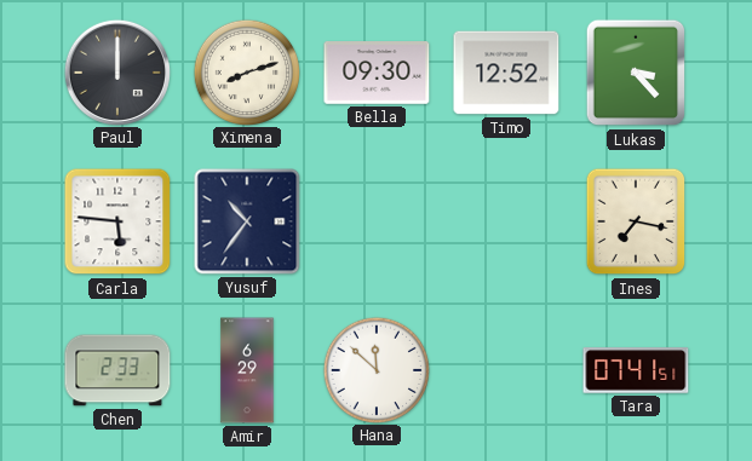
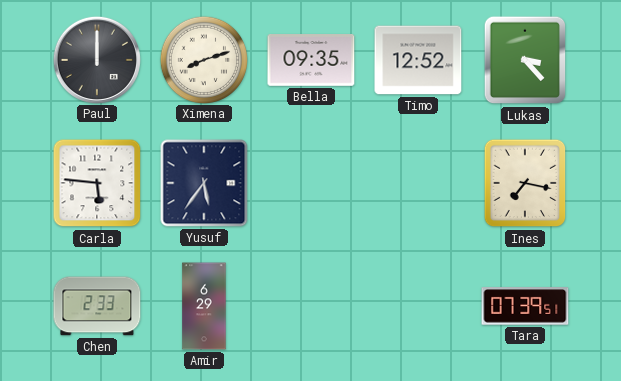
Bella: 09:30 -> 09:35 (311, 60)
Yusuf: 10:36 -> 5:36 (204, 183)
Hana: 11:52 -> none (375, 369)
Tara: 07:41 -> 07:39 (525, 306)
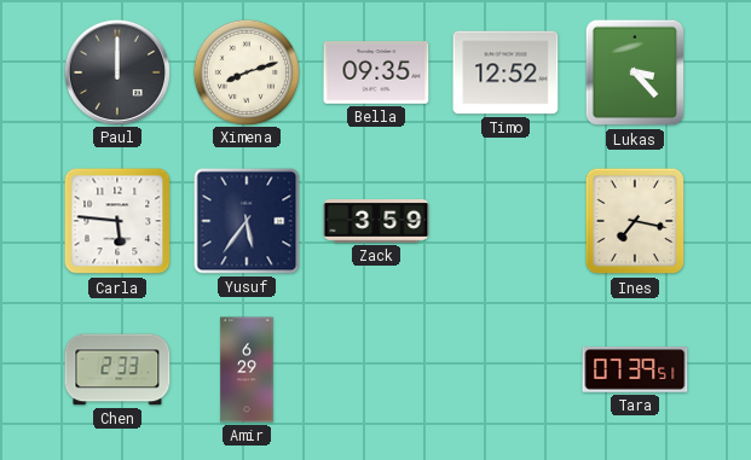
Zack: none -> 3:59 (376, 222)
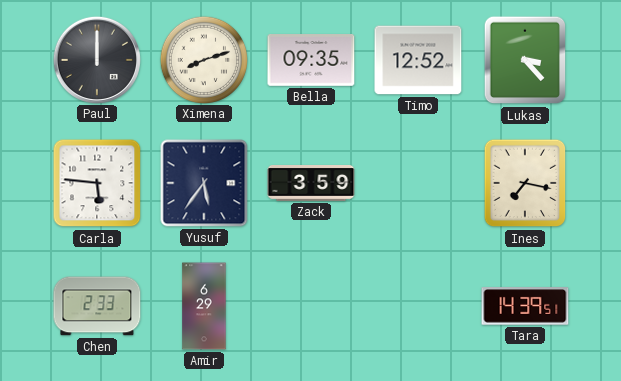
Tara: 07:39 -> 14:39 (525, 306)
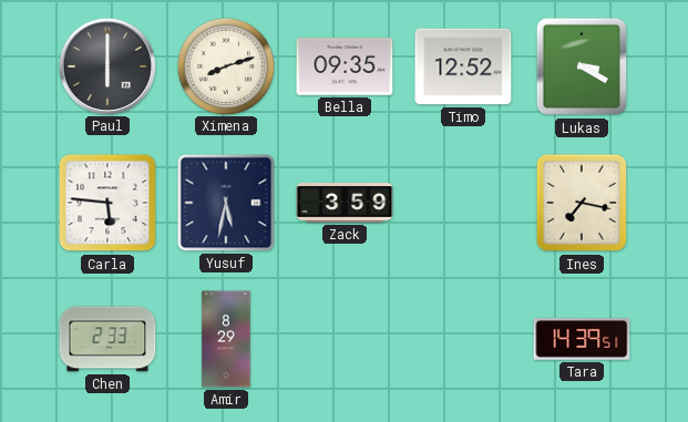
Paul: 12:00 -> 6:00 (106, 65)
Lukas: 3:23 -> 3:20 (582, 66)
Yusuf: 5:36 -> 5:32 (226, 203)
Amir: 6:29 -> 8:29 (226, 339)
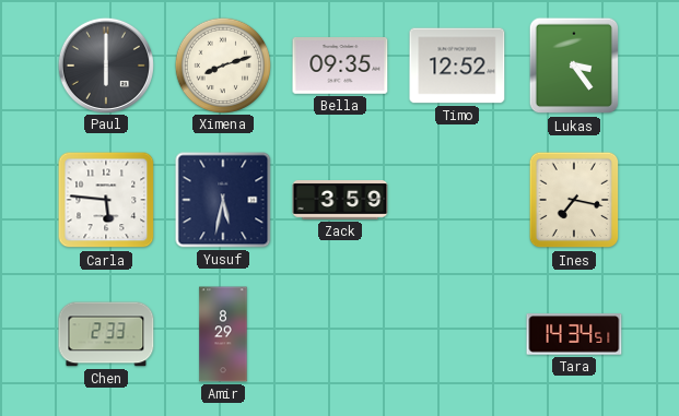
Lukas: 3:20 -> 3:24 (574, 66)
Tara: 14:39 -> 14:34 (574, 334)
